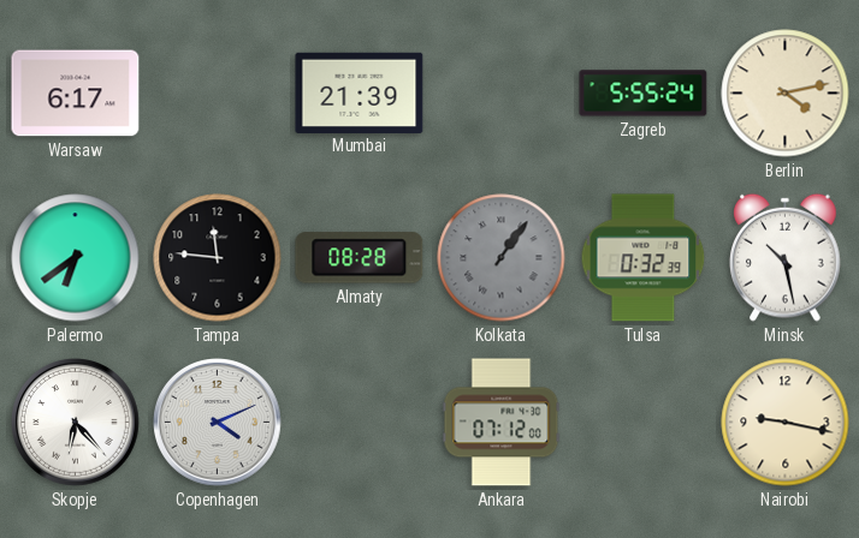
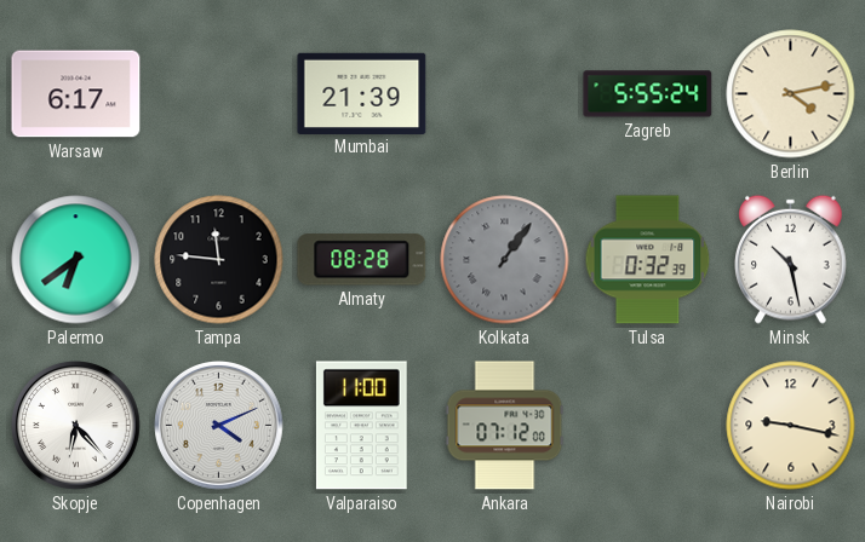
Valparaiso: none -> 11:00 (361, 426)
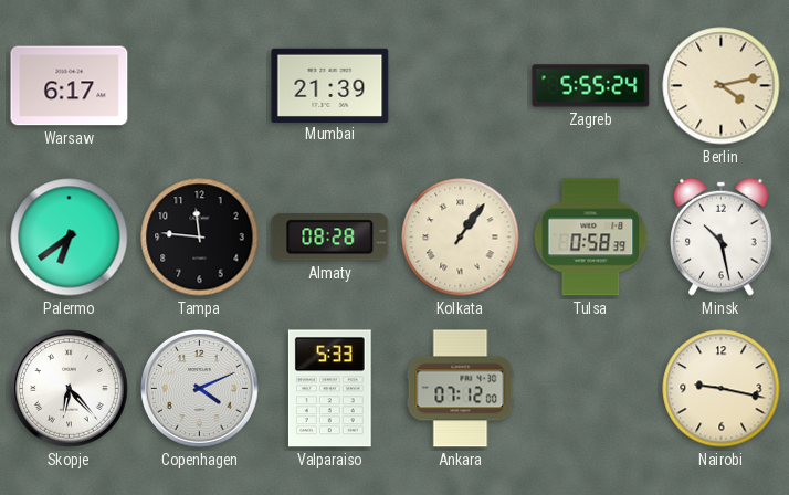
Kolkata dial: grey -> cream (461, 238)
Tulsa: 0:32 -> 0:58 (591, 238)
Valparaiso: 11:00 -> 5:33 (329, 389)
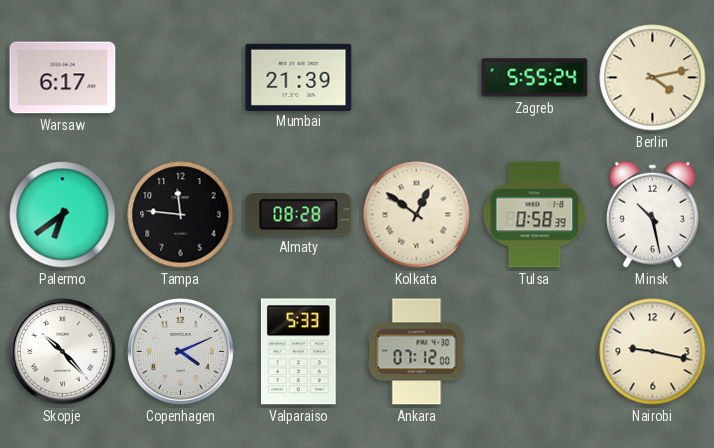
Kolkata: 1:06 -> 12:51 (417, 215)
Skopje: 6:23 -> 10:23 (63, 352)
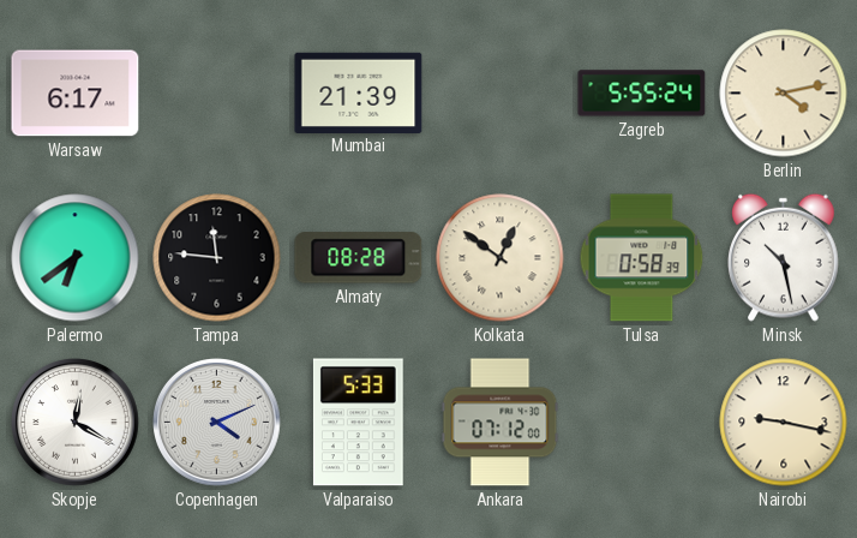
Skopje: 10:23 -> 12:20 (76, 423)
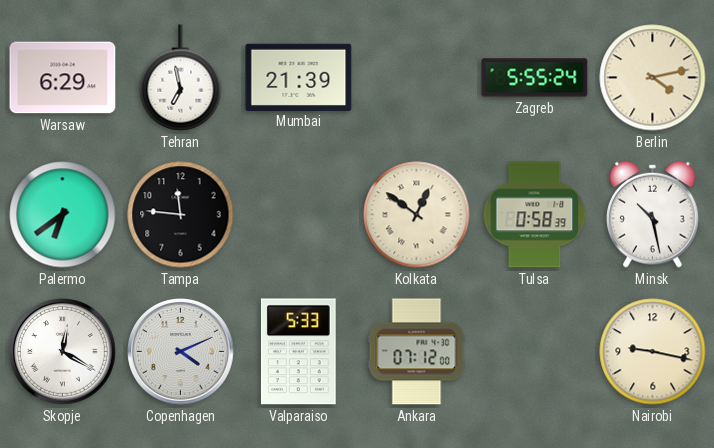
Warsaw: 6:17 -> 6:29 (63, 78)
Tehran: none -> 6:58 (181, 78)
Almaty: 08:28 -> none (359, 258)
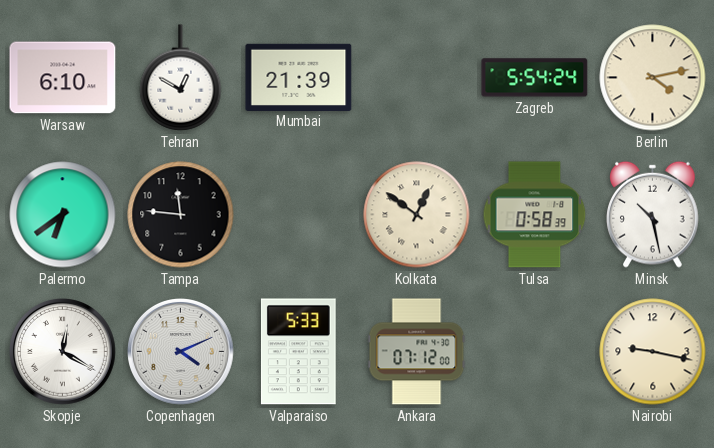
Warsaw: 6:29 -> 6:10 (63, 78)
Tehran: 6:58 -> 12:50 (181, 78)
Zagreb: 5:55 -> 5:54 (535, 78)
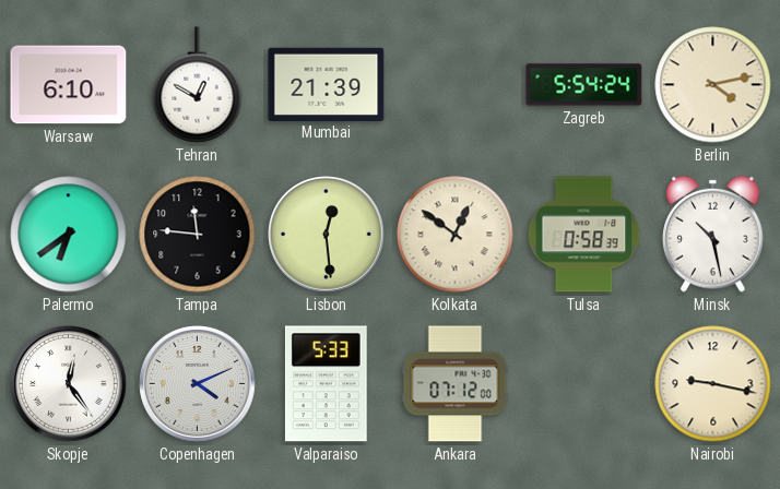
Lisbon: none -> 12:29 (327, 235)
Skopje: 12:20 -> 12:24 (69, 384)
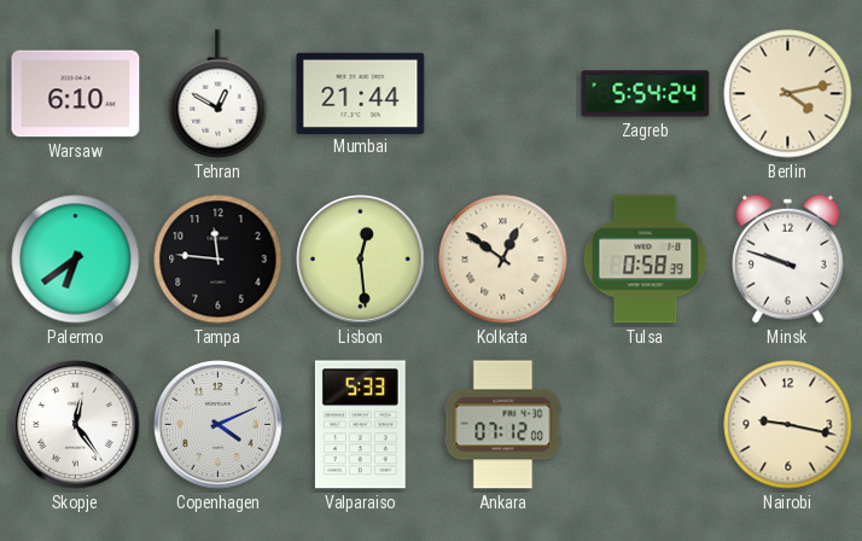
Mumbai: 21:39 -> 21:44 (361, 93)
Minsk: 10:28 -> 9:48 (788, 258)
